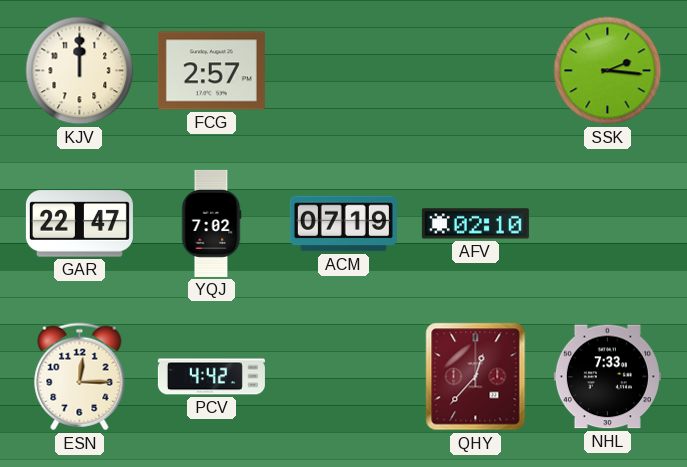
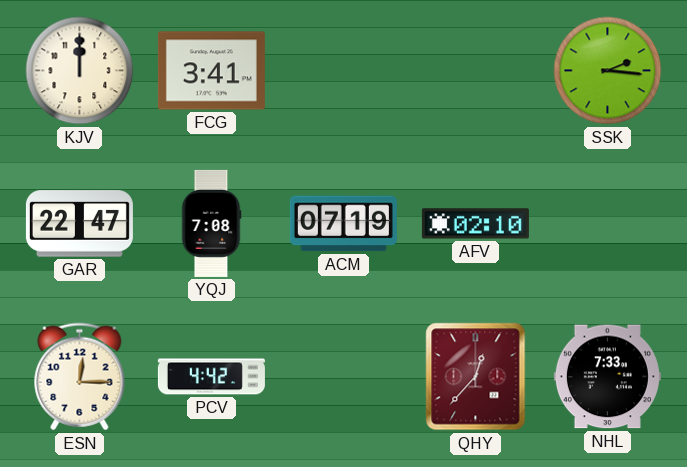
FCG: 2:57 -> 3:41 (211, 71)
YQJ: 7:02 -> 7:08 (211, 223)
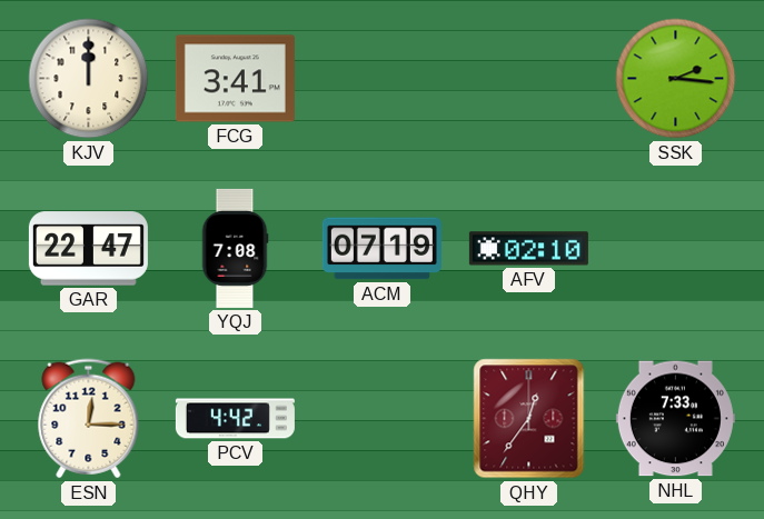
QHY: 12:37 -> 12:36 (529, 419)
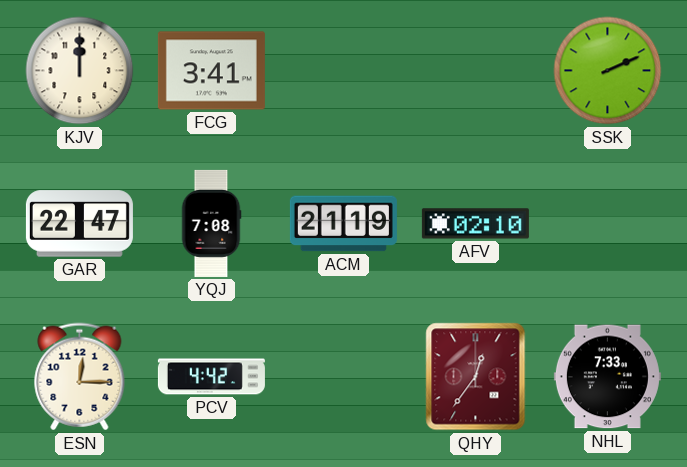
SSK: 2:16 -> 2:11 (608, 71)
ACM: 07:19 -> 21:19 (343, 224)
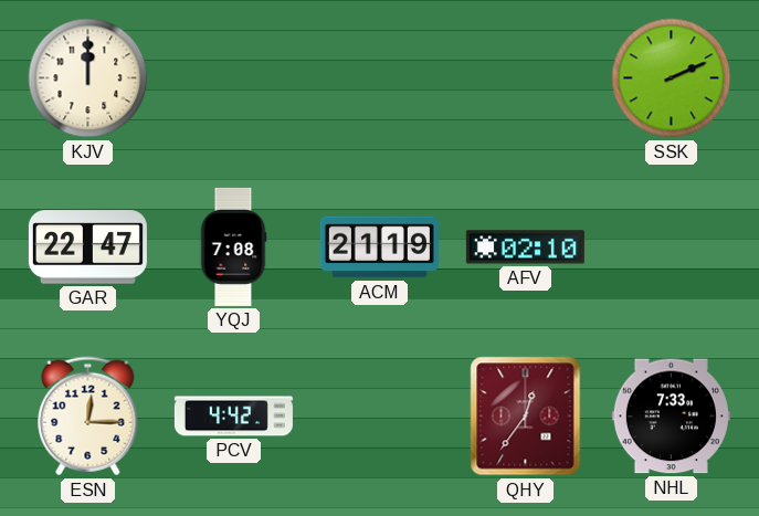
FCG: 3:41 -> none (211, 71)
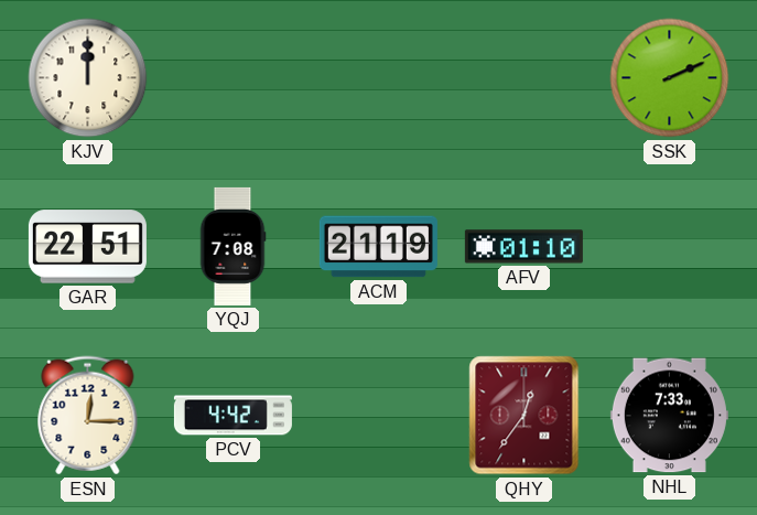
GAR: 22:47 -> 22:51 (87, 247)
AFV: 02:10 -> 01:10 (523, 247)
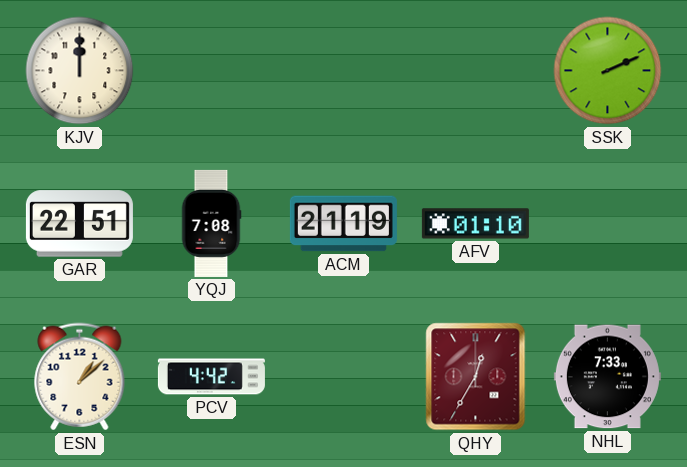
ESN: 12:15 -> 1:08 (80, 377)
QHY: 12:36 -> 12:35 (476, 377)
